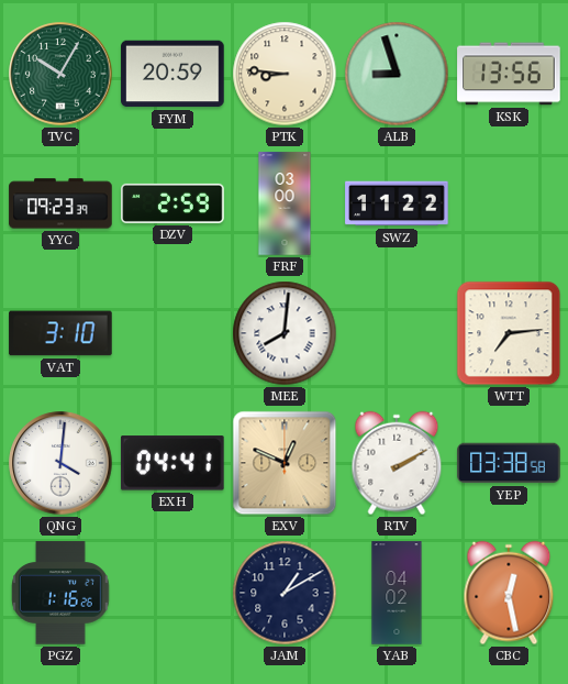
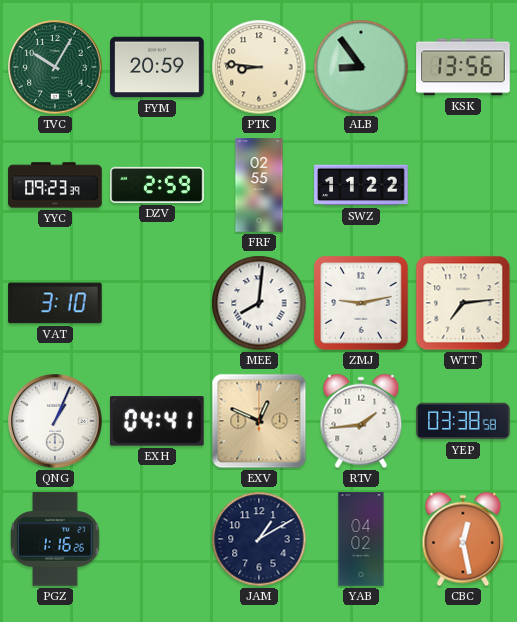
ALB: 8:57 -> 8:54 (361, 67)
FRF: 03:00 -> 02:55 (259, 185)
ZMJ: none -> 9:13 (361, 303)
QNG: 4:01 -> 1:04 (55, 421)
RTV: 2:10 -> 1:44 (361, 421)
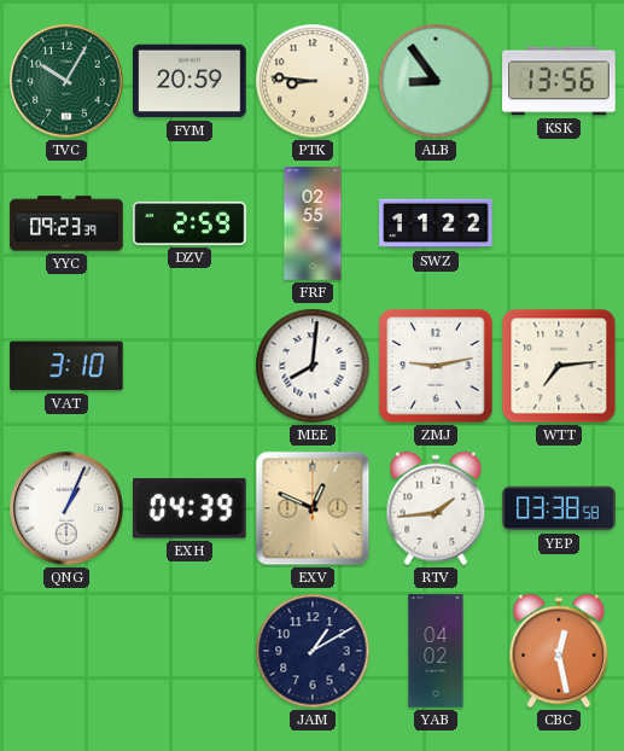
EXH: 04:41 -> 04:39 (191, 508)
PGZ: 1:16 -> none (55, 539)
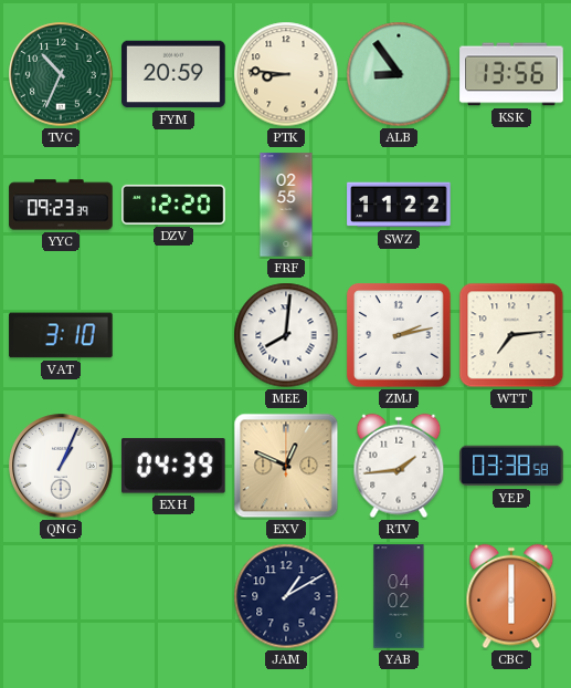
TVC: 10:05 -> 10:34 (61, 74)
DZV: 2:59 -> 12:20 (173, 205)
ZMJ: 9:13 -> 2:13 (399, 335)
CBC: 12:28 -> 6:00 (511, 596)
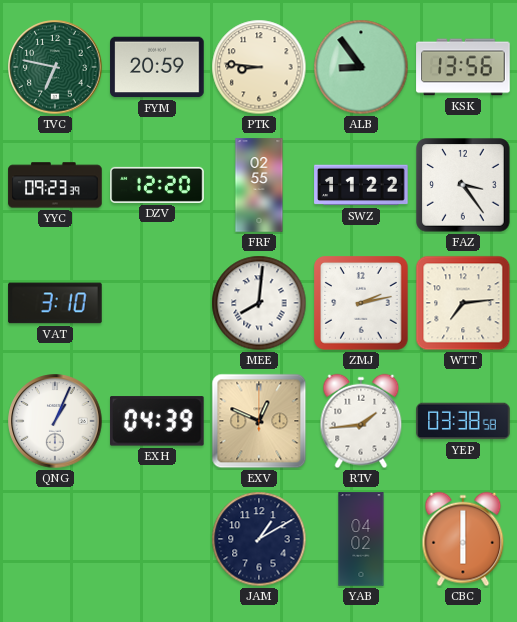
TVC: 10:34 -> 6:47 (55, 67)
FAZ: none -> 3:24 (463, 185)
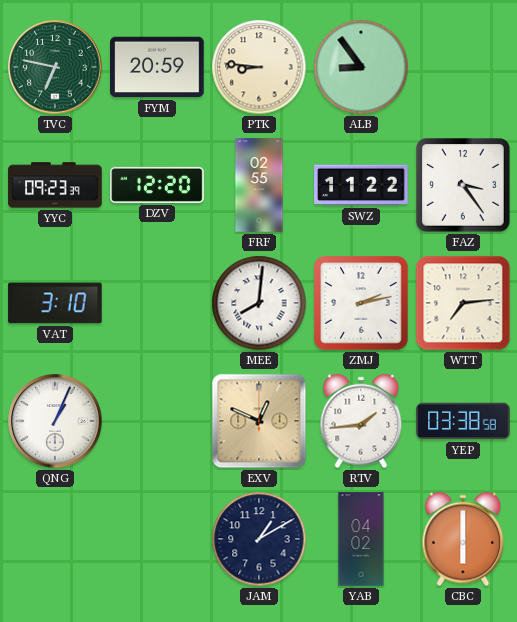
KSK: 13:56 -> none (463, 67)
EXH: 04:39 -> none (158, 421)
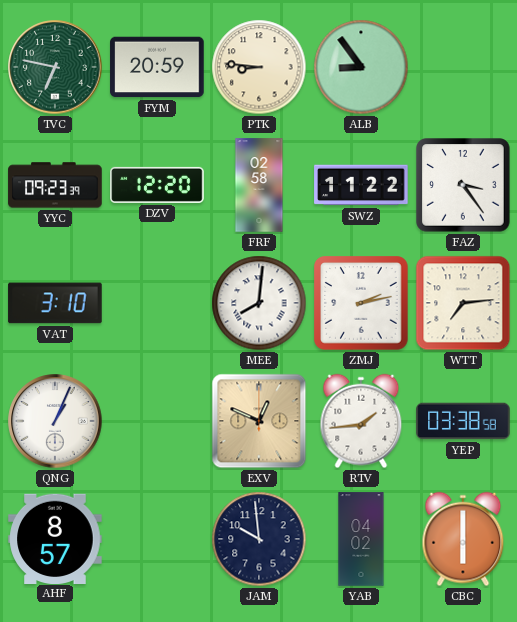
FRF: 02:55 -> 02:58 (259, 185)
AHF: none -> 8:57 (55, 538)
JAM: 1:10 -> 9:59 (259, 539)
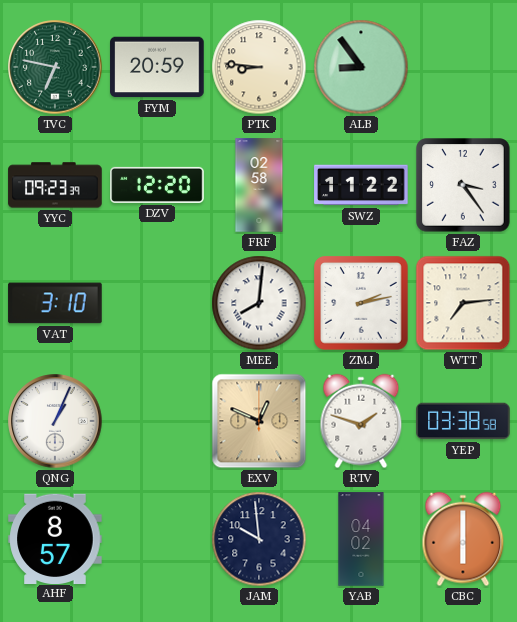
RTV: 1:44 -> 1:48 (361, 421)
